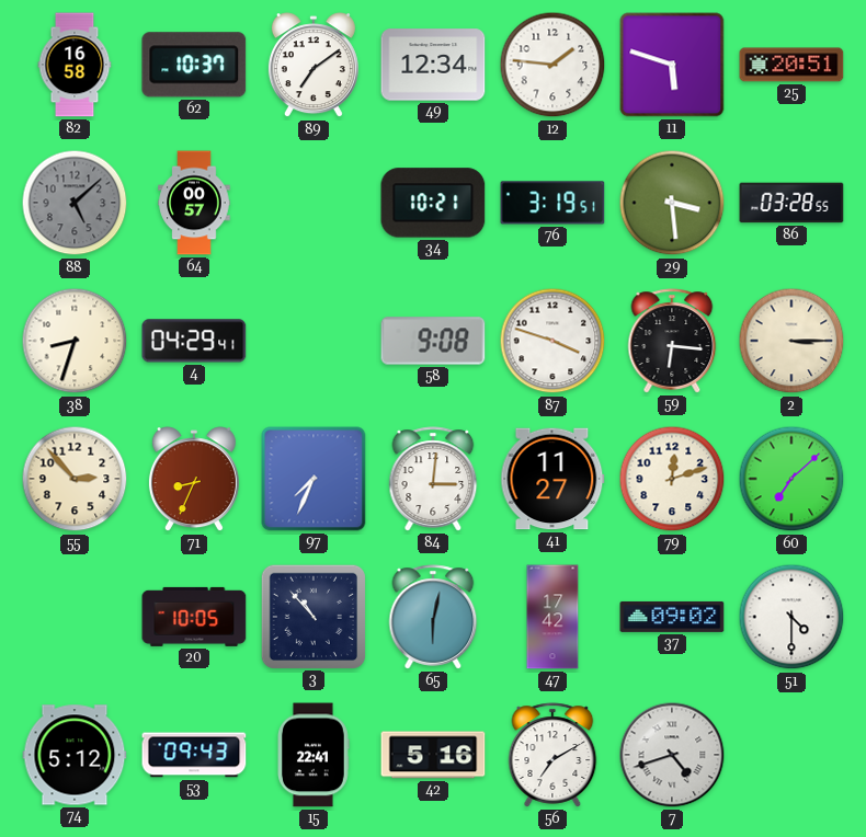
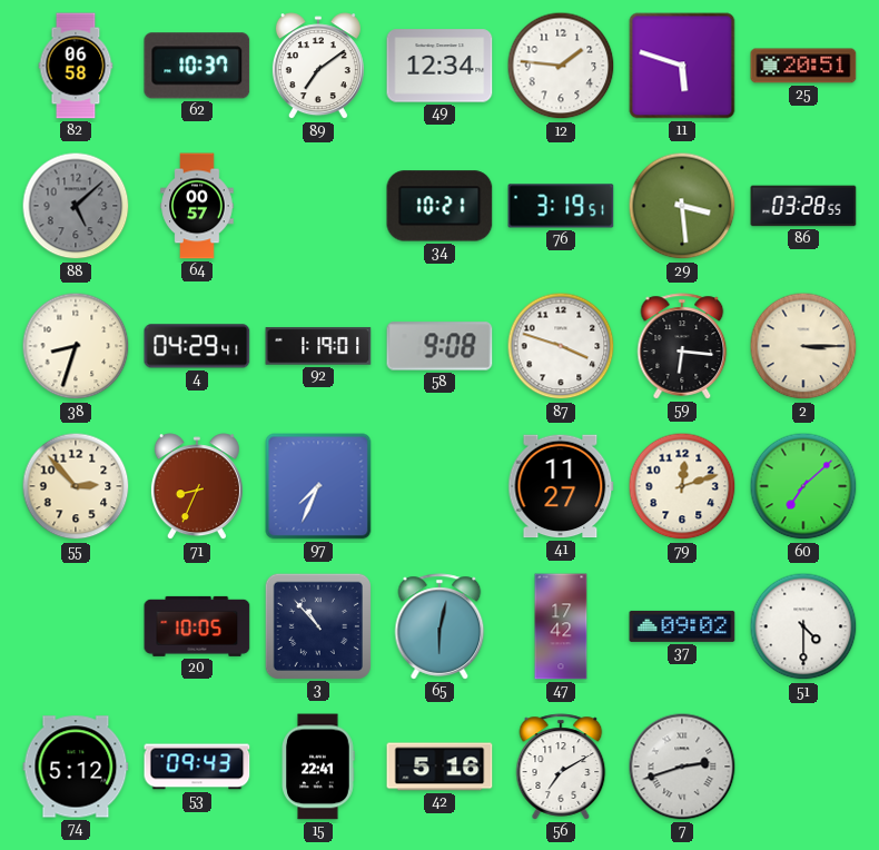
82: 16:58 -> 06:58 (76, 66)
92: none -> 1:19 (318, 346)
84: 3:01 -> none (433, 479)
7: 4:42 -> 2:42 (682, 767)
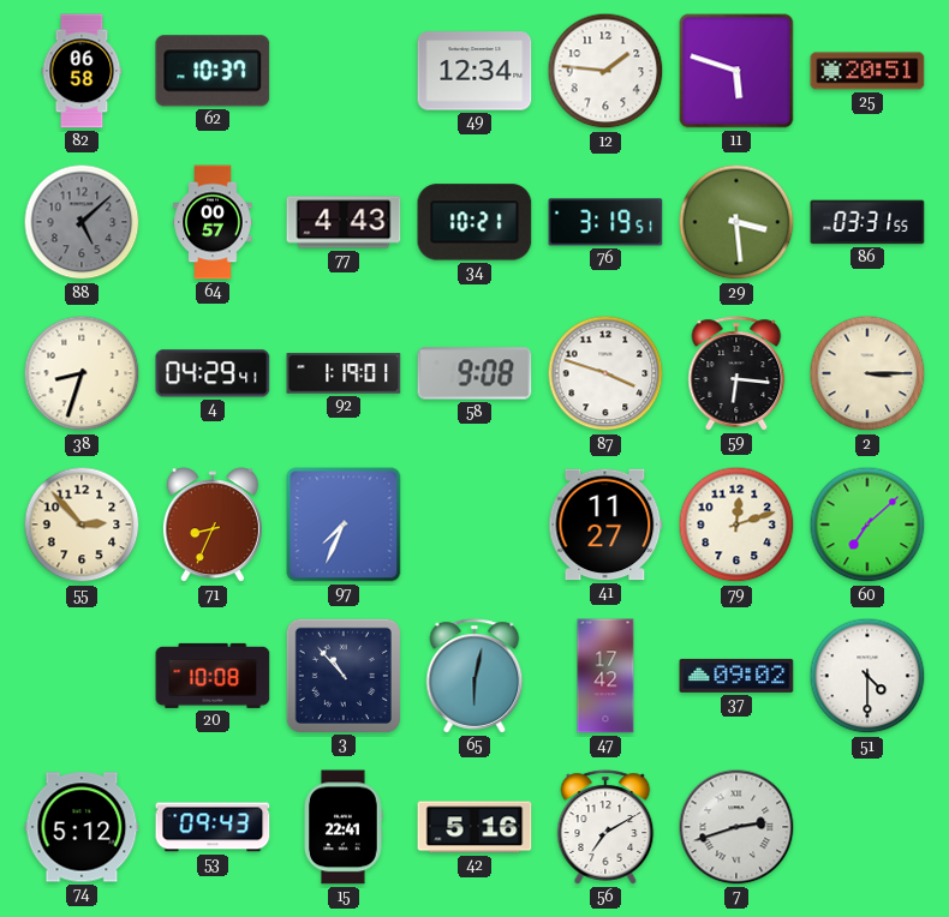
89: 7:09 -> none (318, 67)
77: none -> 4:43 (344, 222)
86: 03:28 -> 03:31 (867, 222)
20: 10:05 -> 10:08 (213, 676)
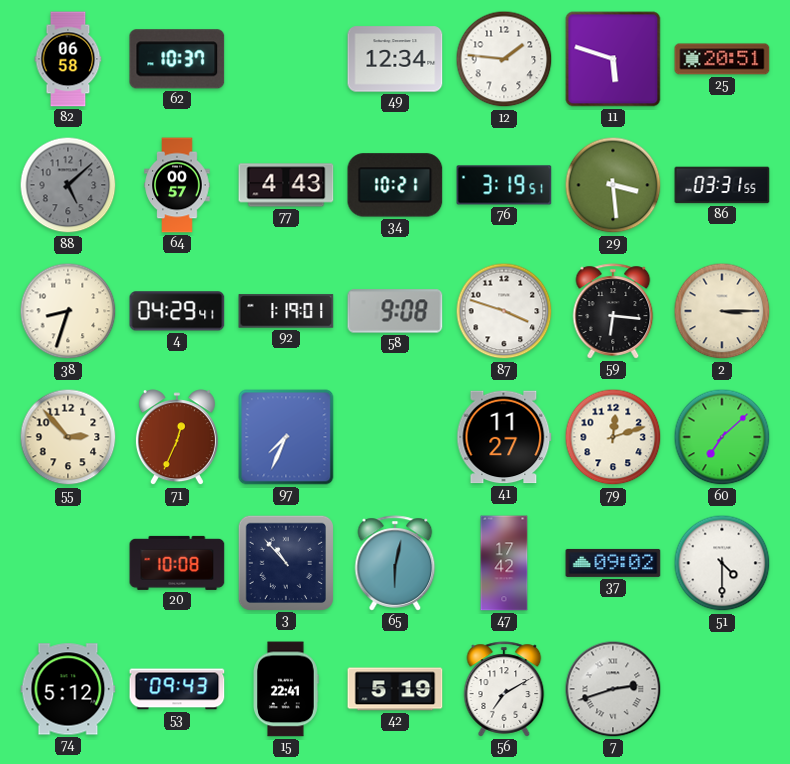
71: 8:34 -> 12:34 (177, 438)
42: 5:16 -> 5:19 (395, 689)
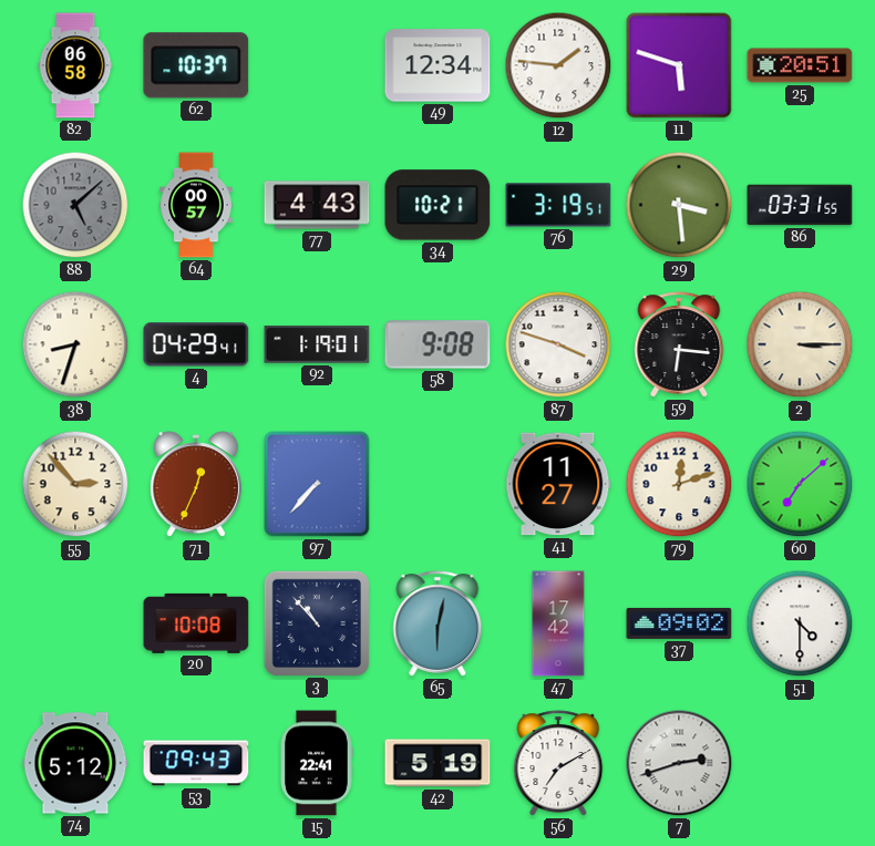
97: 7:34 -> 7:37 (317, 484)
